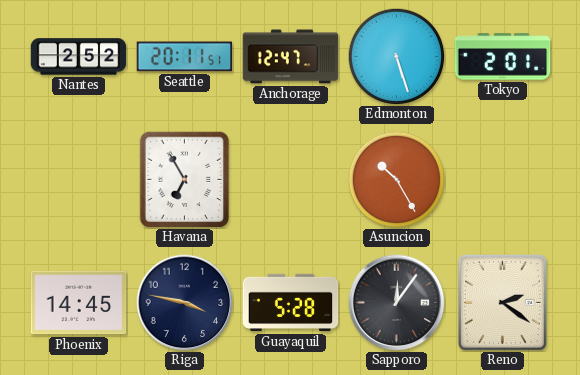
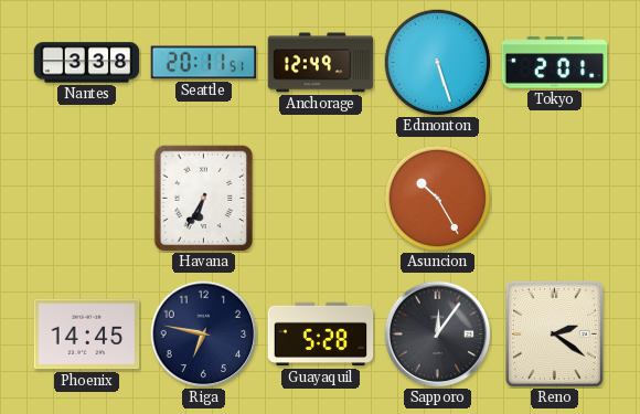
Nantes: 2:52 -> 3:38 (87, 63)
Anchorage: 12:47 -> 12:49 (321, 63)
Havana: 6:55 -> 6:35 (204, 198)
Riga: 3:47 -> 6:47 (204, 335)
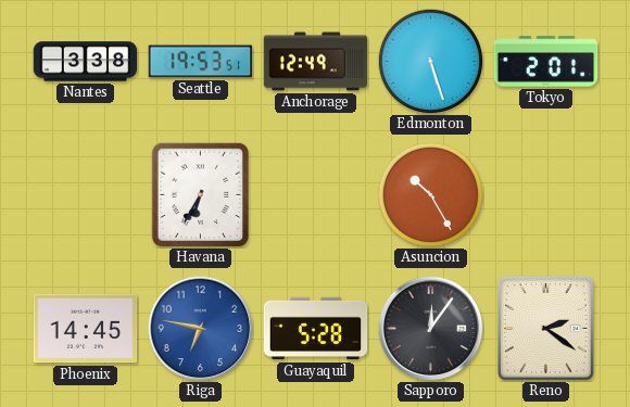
Seattle: 20:11 -> 19:53 (201, 62)
Riga dial: navy -> blue (201, 329)
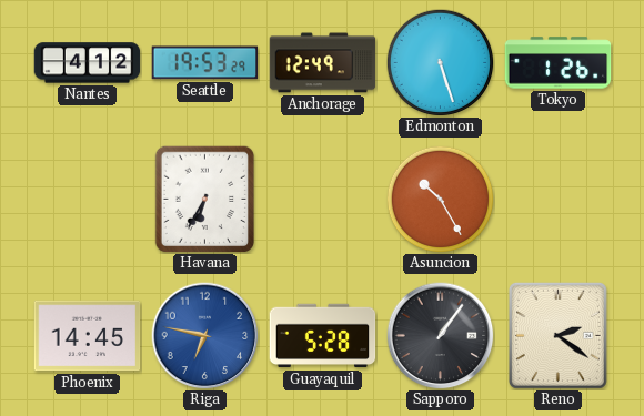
Nantes: 3:38 -> 4:12 (88, 63)
Seattle: 19:53:51 -> 19:53:29 (205, 63)
Tokyo: 2:01 -> 1:26 (559, 63)
Sapporo: 12:06 -> 1:06 (441, 336)
